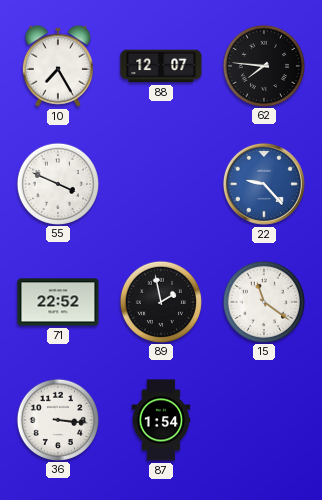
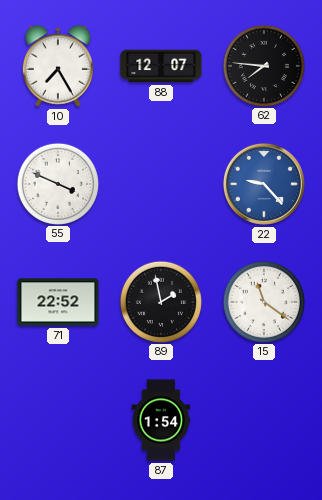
36: 3:16 -> none (57, 419)
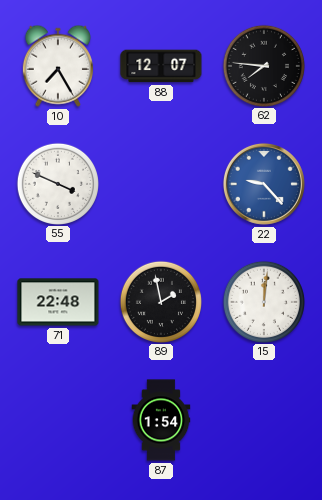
71: 22:52 -> 22:48 (58, 302)
15: 11:21 -> 12:01 (263, 301)
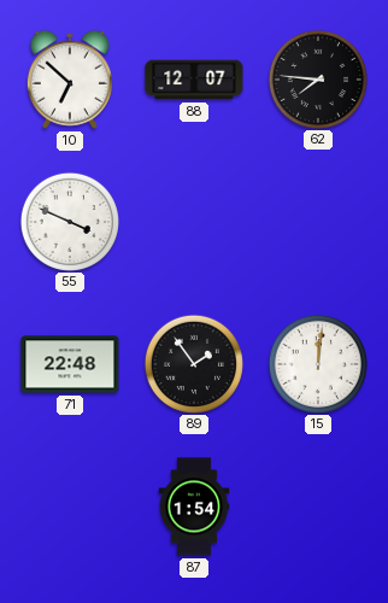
10: 7:25 -> 6:52 (70, 80)
22: 9:23 -> none (264, 184)
89: 1:58 -> 1:54 (193, 363)
